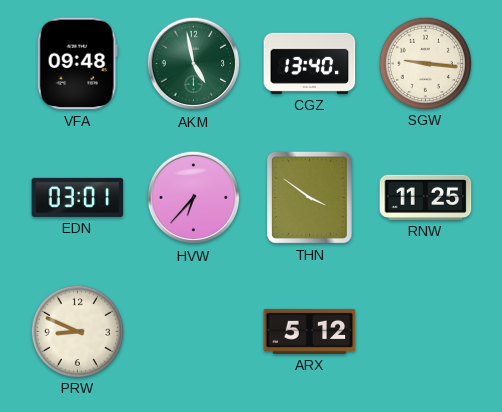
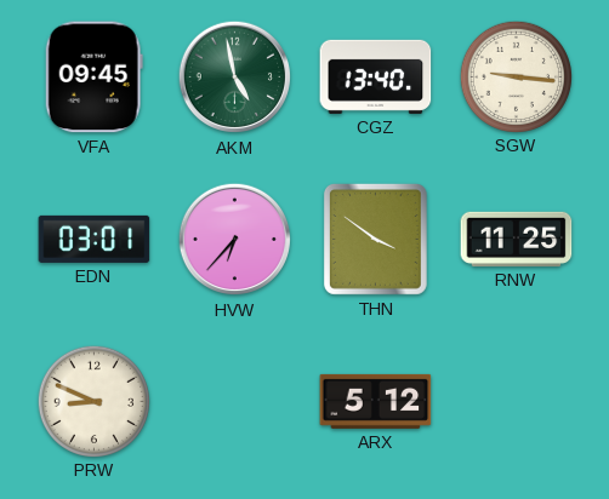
VFA: 09:48 -> 09:45 (93, 78)
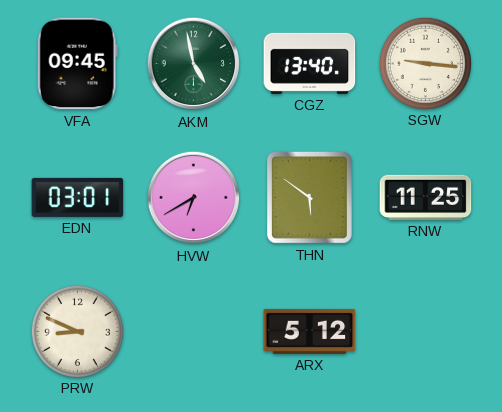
HVW: 6:37 -> 6:40 (194, 198)
THN: 3:51 -> 5:51 (309, 197)
